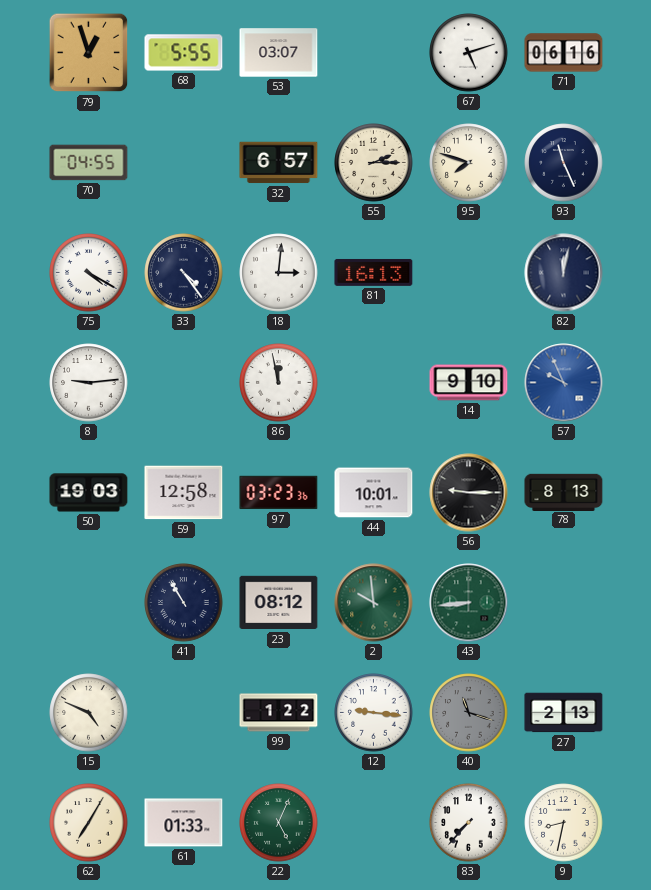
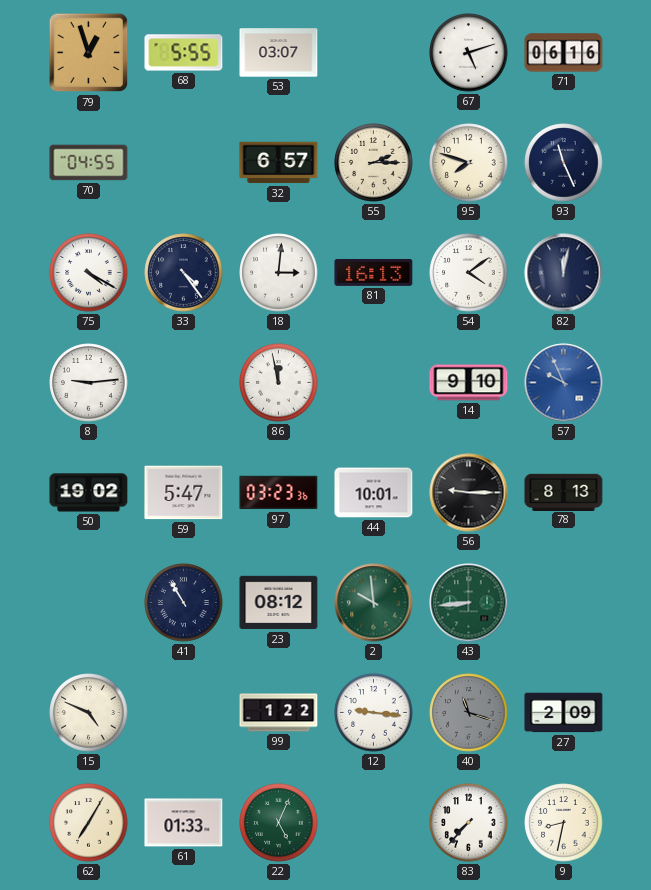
54: none -> 4:09 (469, 273)
50: 19:03 -> 19:02 (89, 493)
59: 12:58 -> 5:47 (184, 493)
27: 2:13 -> 2:09 (564, 713)
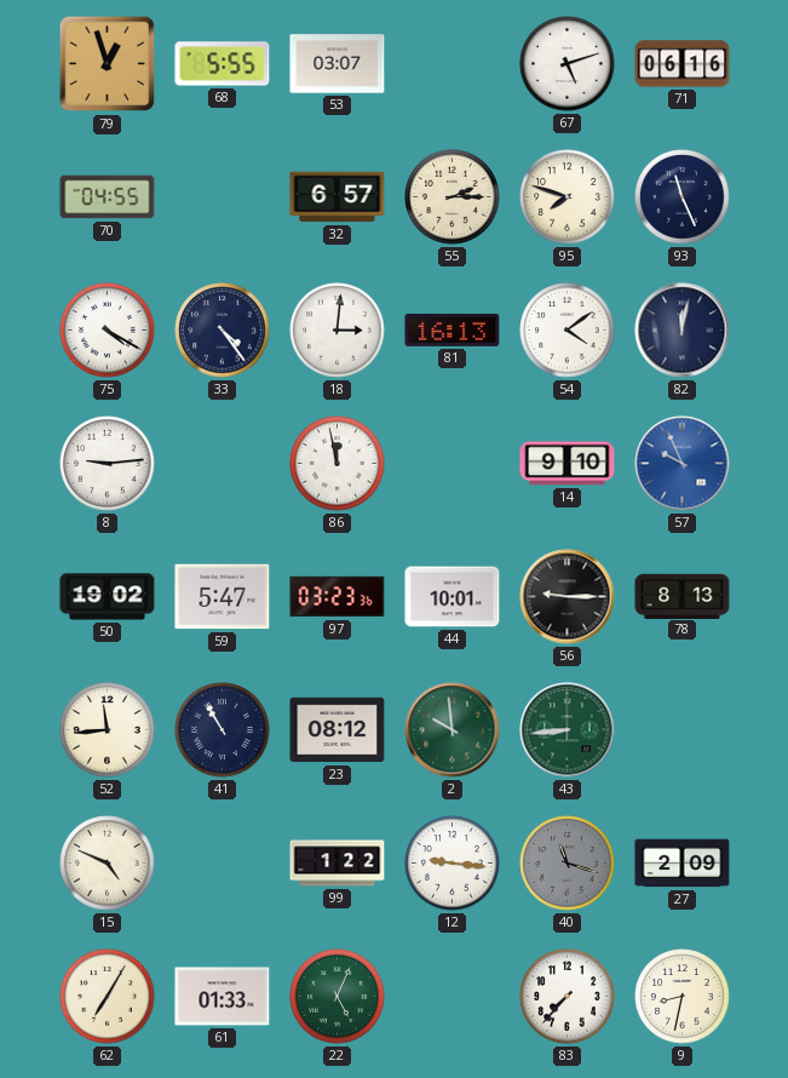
52: none -> 11:44 (108, 730)
